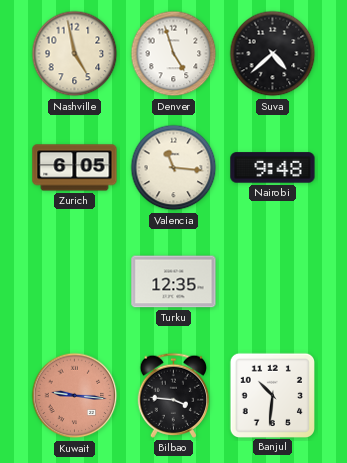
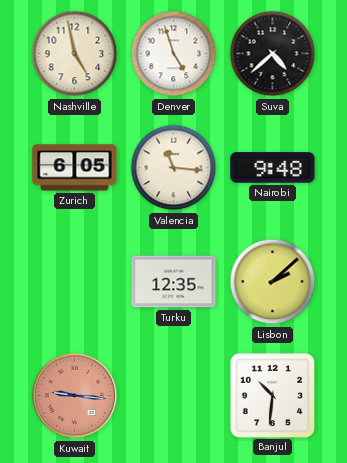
Lisbon: none -> 2:08 (273, 282)
Bilbao: 3:46 -> none (174, 395)
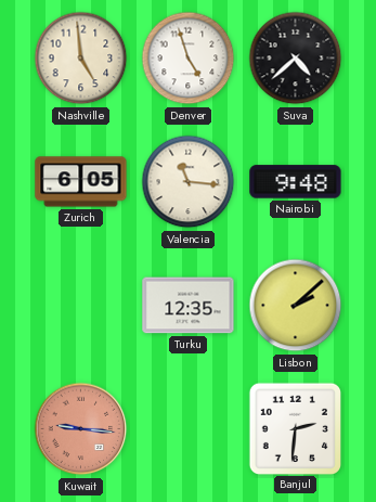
Nashville: 4:58 -> 4:59 (81, 59)
Banjul: 10:31 -> 2:31 (295, 428)
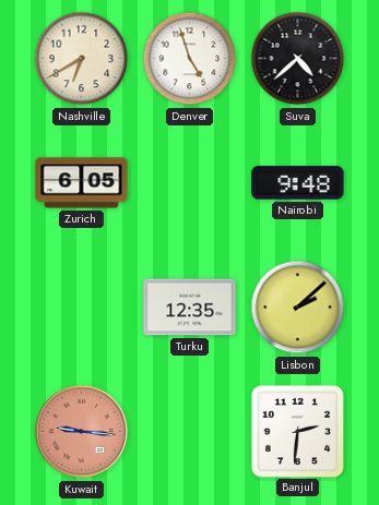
Nashville: 4:59 -> 6:40 (82, 59)
Valencia: 11:16 -> none (189, 182)
